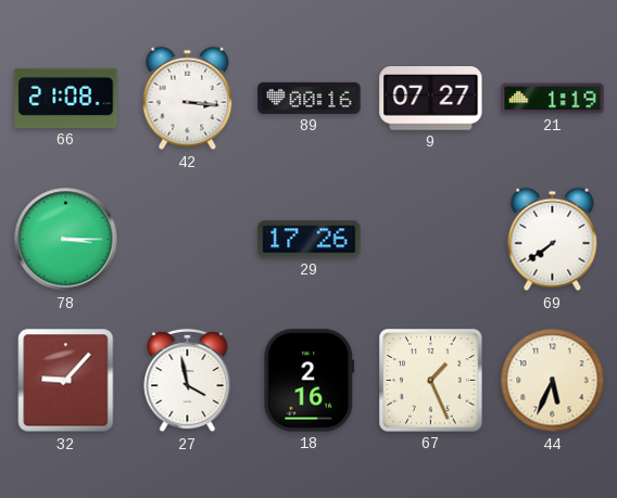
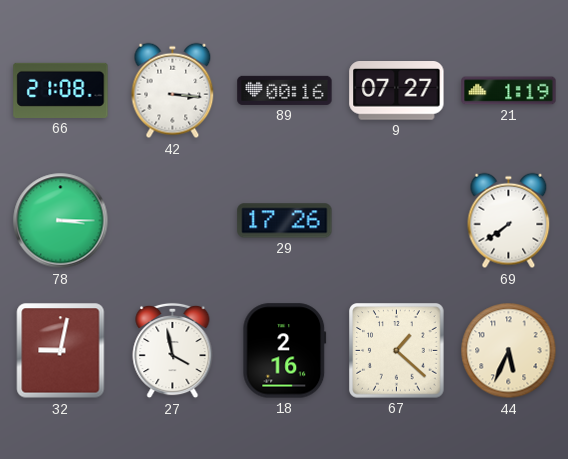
32: 9:07 -> 9:02 (61, 351)
67: 1:26 -> 1:22 (397, 351)
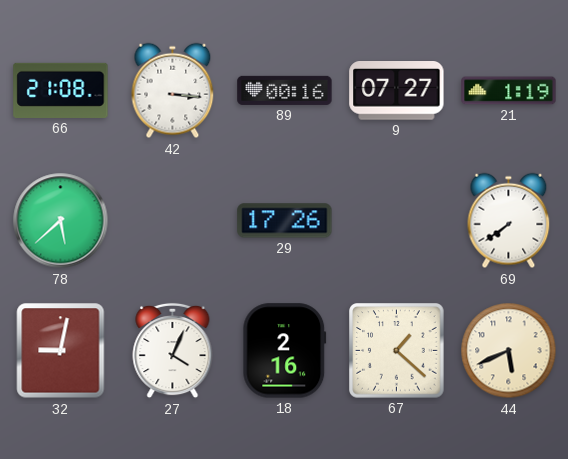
78: 3:15 -> 5:38 (61, 221)
27: 3:58 -> 4:04 (173, 351)
44: 5:34 -> 5:41 (509, 351)
